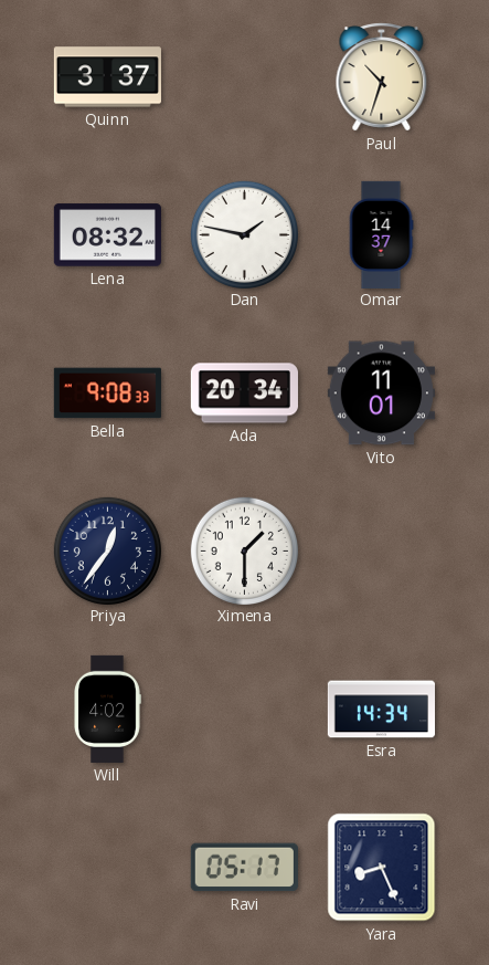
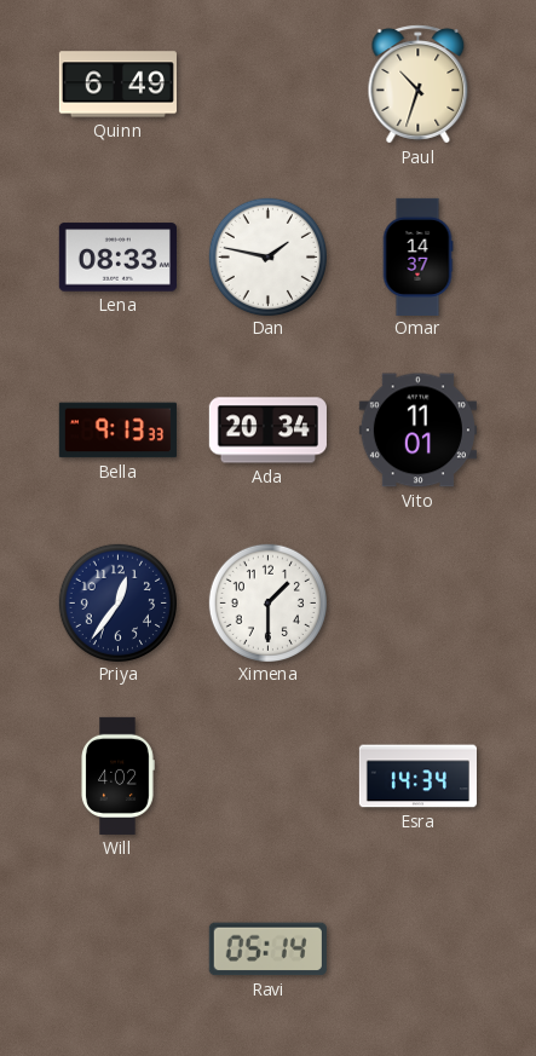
Quinn: 3:37 -> 6:49 (117, 85)
Lena: 08:32 -> 08:33 (117, 258)
Bella: 9:08 -> 9:13 (117, 431)
Ravi: 05:17 -> 05:14 (267, 950)
Yara: 8:26 -> none (382, 868)
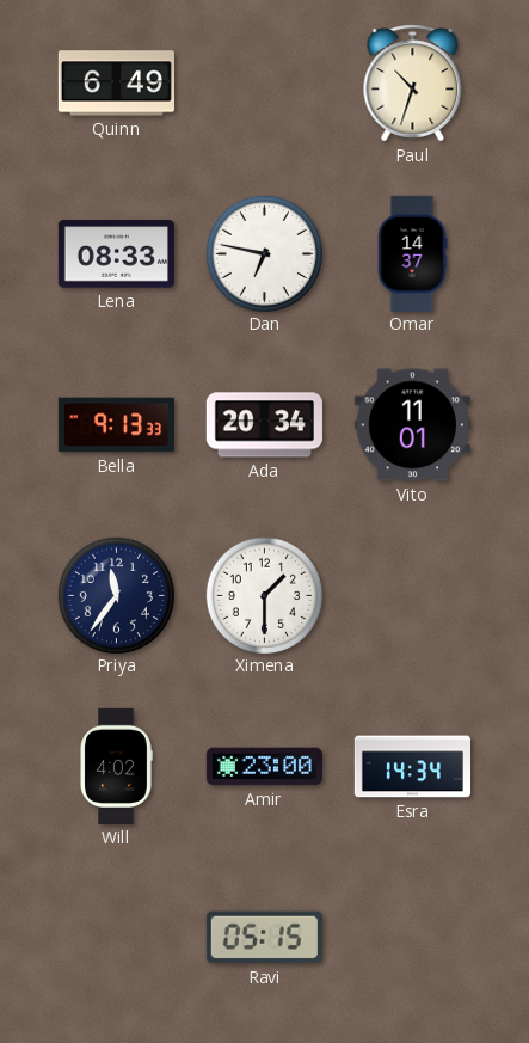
Dan: 1:47 -> 6:47 (264, 253)
Priya: 12:36 -> 11:36 (116, 595)
Amir: none -> 23:00 (264, 767)
Ravi: 05:14 -> 05:15 (264, 938)
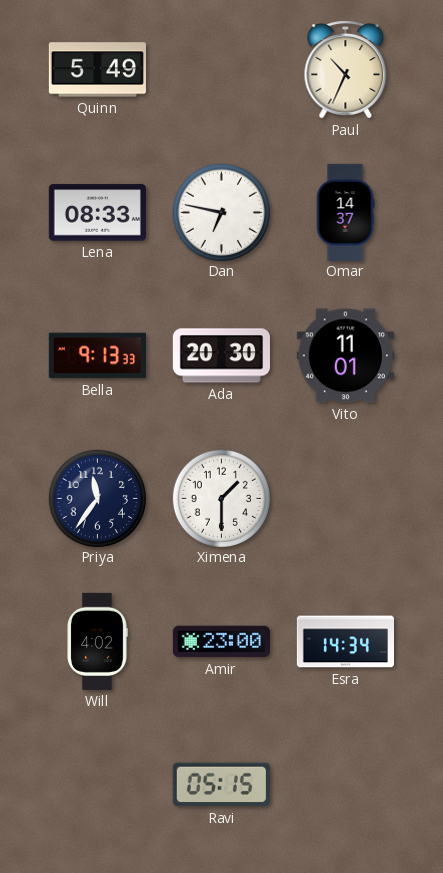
Quinn: 6:49 -> 5:49 (97, 70)
Paul: 10:33 -> 10:34 (346, 70)
Ada: 20:34 -> 20:30 (221, 356)
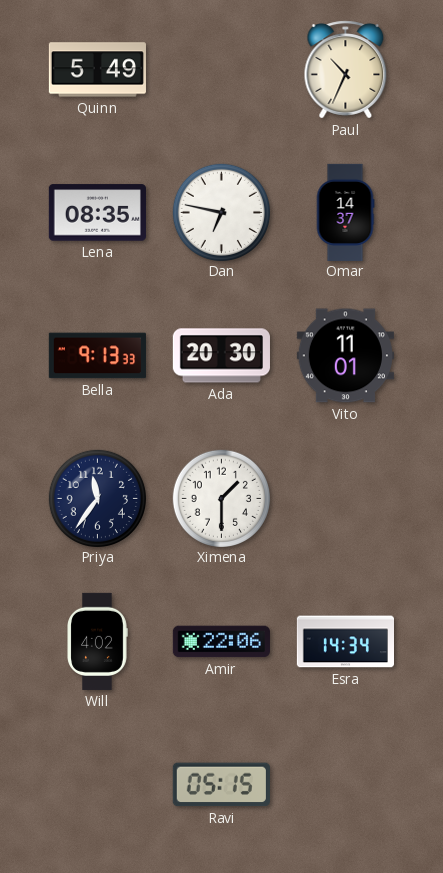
Lena: 08:33 -> 08:35 (97, 213)
Amir: 23:00 -> 22:06 (221, 642)
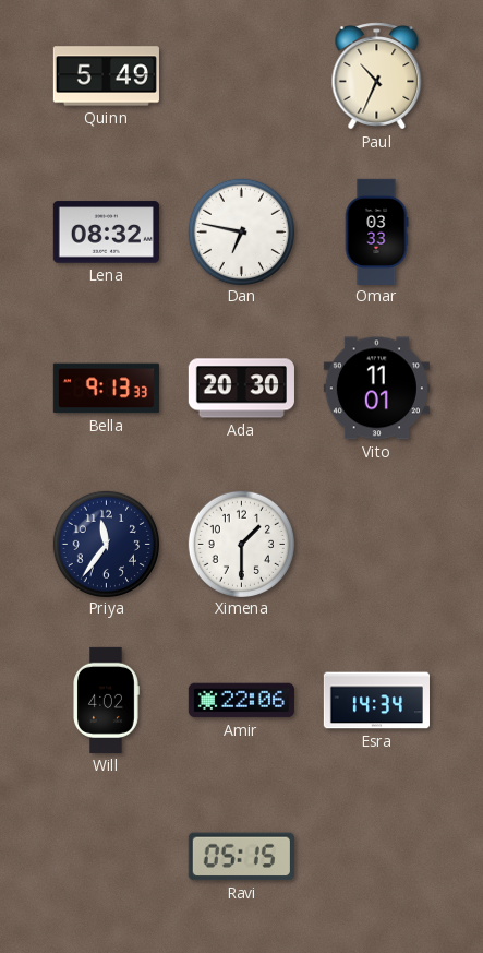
Lena: 08:35 -> 08:32 (106, 233)
Omar: 14:37 -> 03:33 (376, 231)
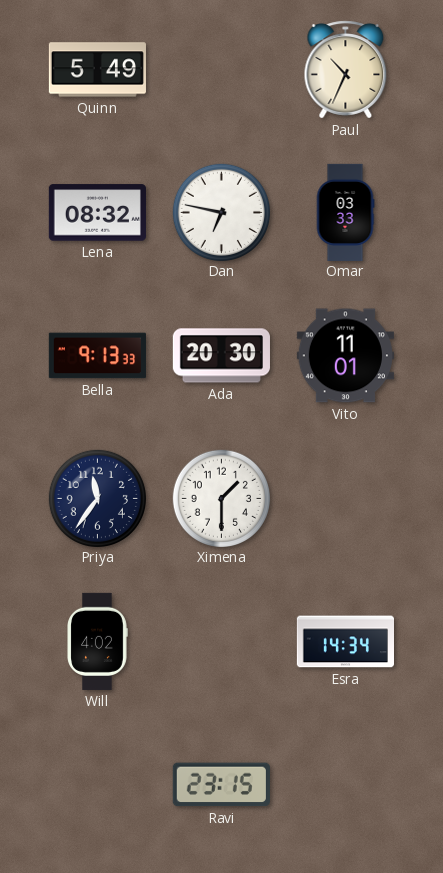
Amir: 22:06 -> none (241, 701)
Ravi: 05:15 -> 23:15 (221, 785)
